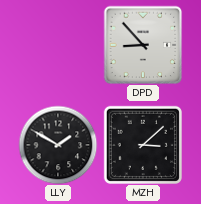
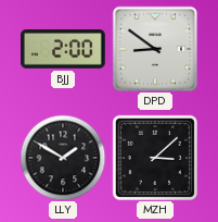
BJJ: none -> 2:00 (63, 49)
DPD: 8:53 -> 8:51 (155, 49)
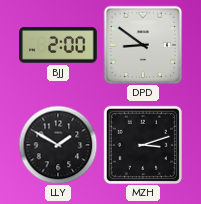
MZH: 3:08 -> 3:12 (143, 145)
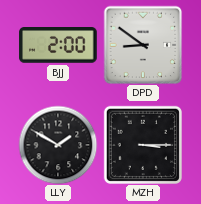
MZH: 3:12 -> 3:15 (143, 145)
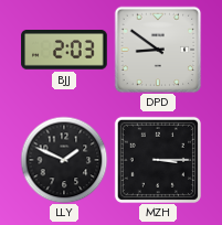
BJJ: 2:00 -> 2:03 (64, 50)
LLY: 1:50 -> 1:49 (64, 160)
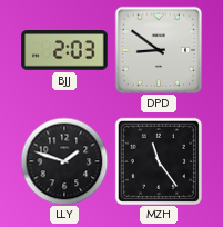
LLY: 1:49 -> 1:48 (64, 161)
MZH: 3:15 -> 11:24 (159, 161)
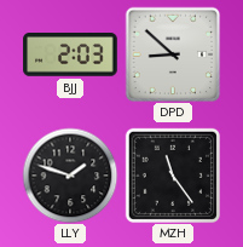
DPD: 8:51 -> 8:52 (173, 54)
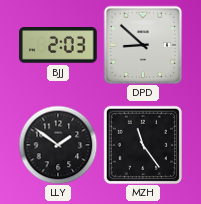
LLY: 1:48 -> 1:51 (58, 145)
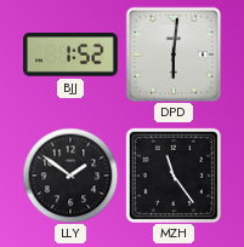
BJJ: 2:03 -> 1:52 (70, 54)
DPD: 8:52 -> 6:01 (174, 54)
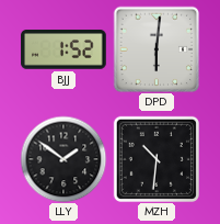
MZH: 11:24 -> 10:31 (157, 159)
